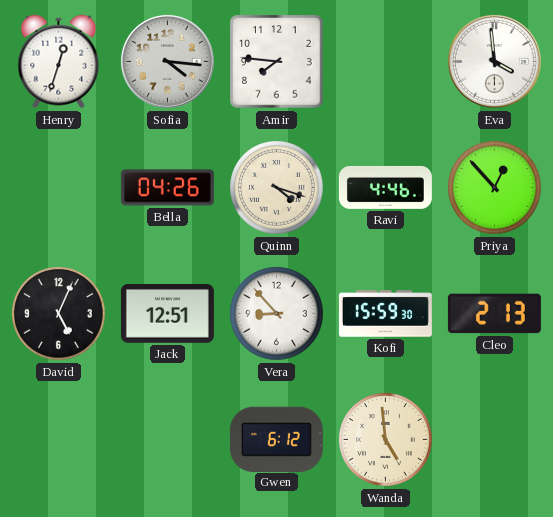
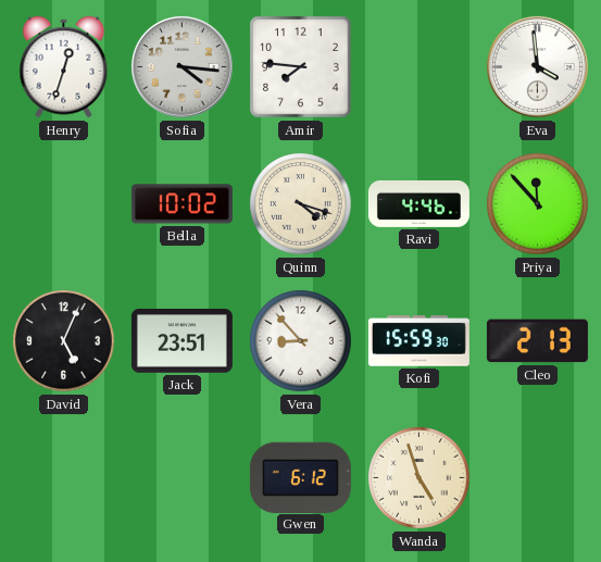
Bella: 04:26 -> 10:02 (181, 204)
Priya: 12:53 -> 11:53 (538, 204)
Jack: 12:51 -> 23:51 (181, 341)
Wanda: 4:59 -> 4:57 (420, 478)
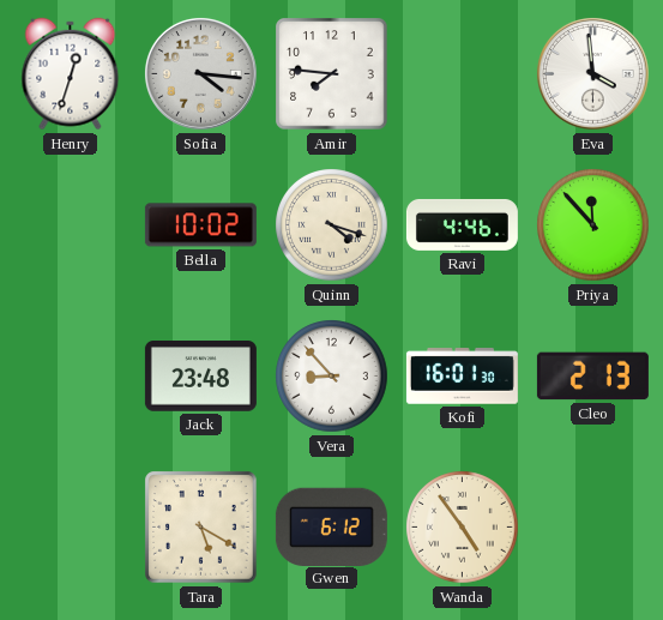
David: 5:04 -> none (64, 341)
Jack: 23:51 -> 23:48 (200, 377)
Kofi: 15:59 -> 16:01 (462, 377)
Tara: none -> 5:20 (201, 528)
Wanda: 4:57 -> 4:54 (463, 528)
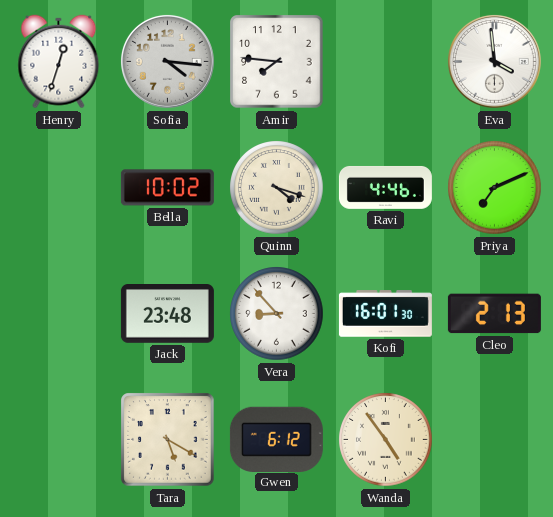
Priya: 11:53 -> 7:11 (495, 188)
